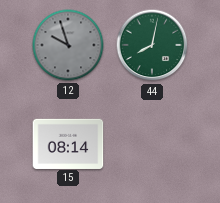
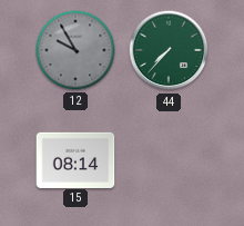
12: 9:57 -> 9:55 (75, 50)
44: 8:02 -> 7:37 (169, 50)
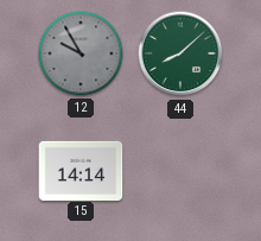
44: 7:37 -> 8:08 (180, 53)
15: 08:14 -> 14:14 (81, 170)
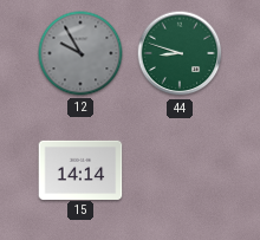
44: 8:08 -> 8:48 (180, 53)
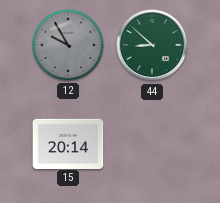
44: 8:48 -> 8:52 (152, 45)
15: 14:14 -> 20:14 (68, 143)
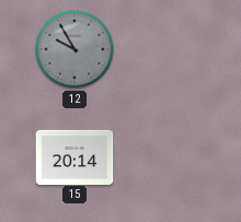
44: 8:52 -> none (152, 45)
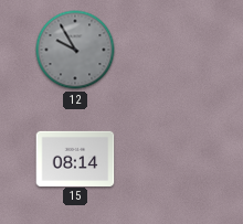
15: 20:14 -> 08:14 (75, 158)
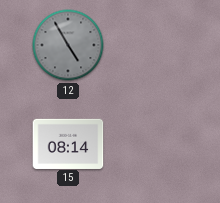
12: 9:55 -> 4:55 (68, 45)
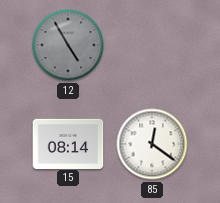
85: none -> 12:21 (152, 144)
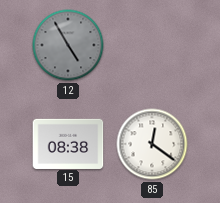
15: 08:14 -> 08:38 (68, 143)
